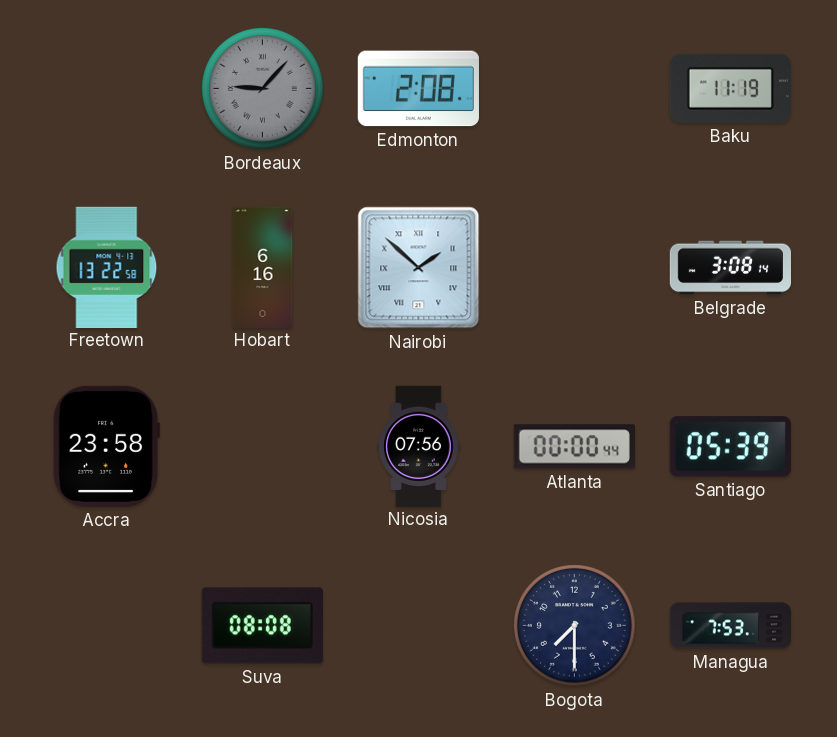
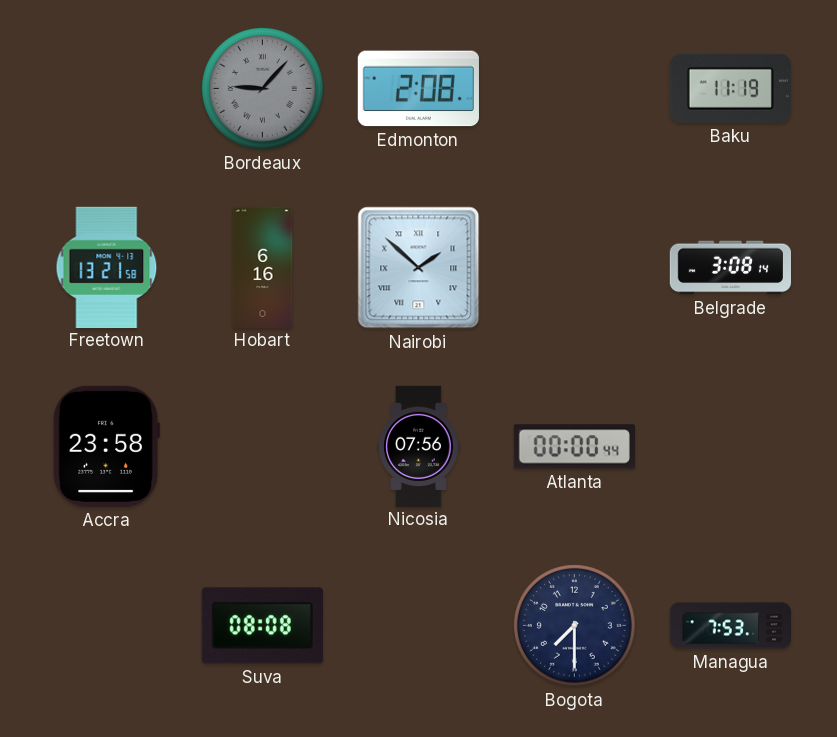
Freetown: 13:22 -> 13:21 (107, 267)
Santiago: 05:39 -> none (730, 447)
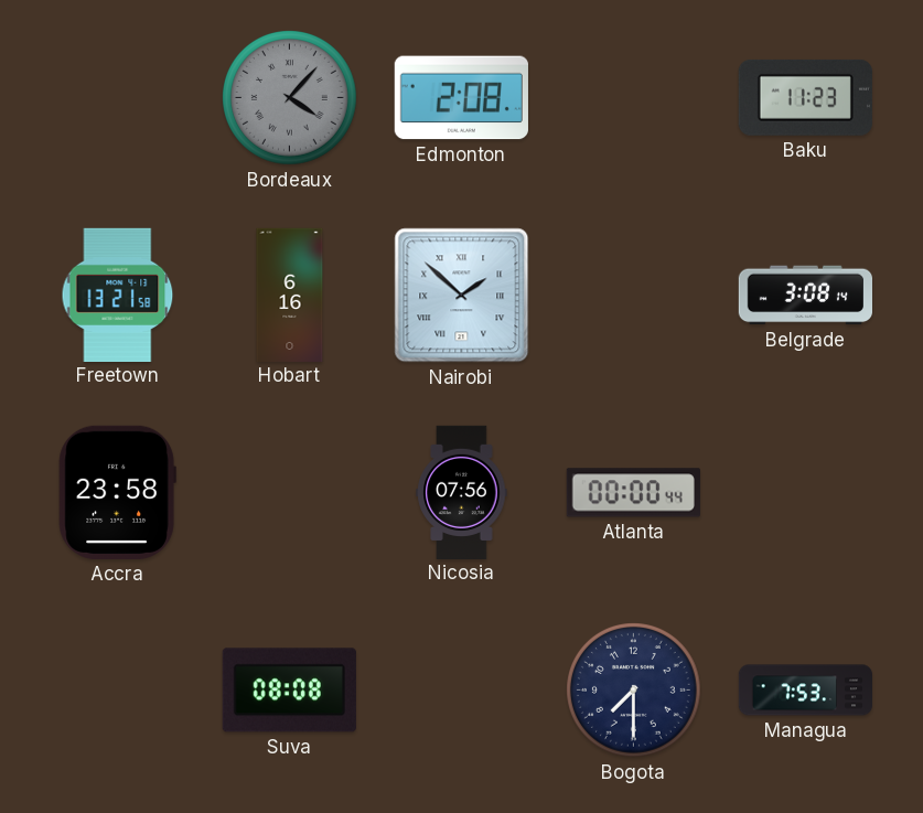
Bordeaux: 9:07 -> 4:07 (290, 98)
Baku: 11:19 -> 11:23 (805, 97)
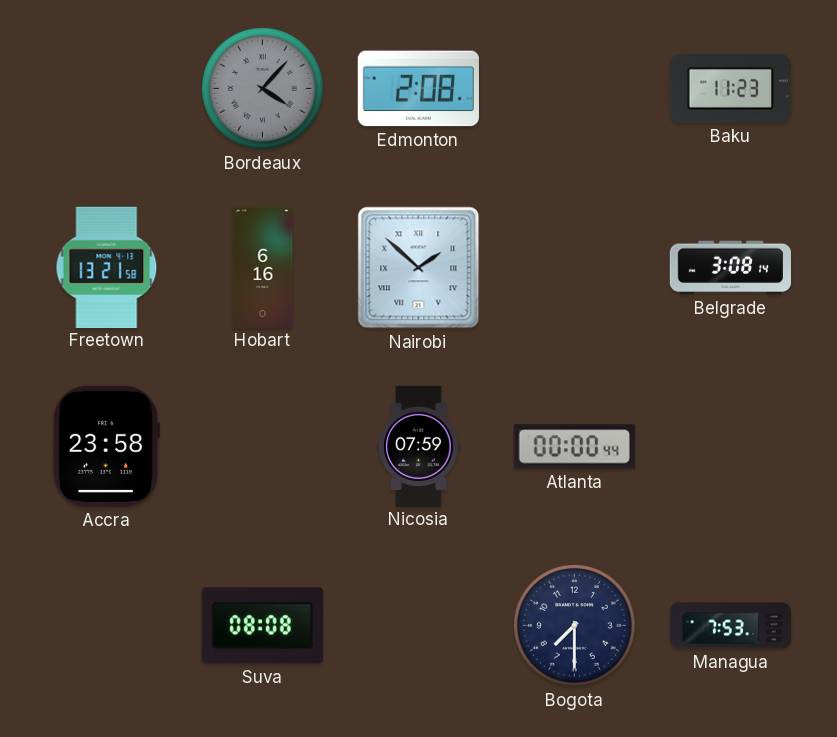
Nicosia: 07:56 -> 07:59 (419, 446)
